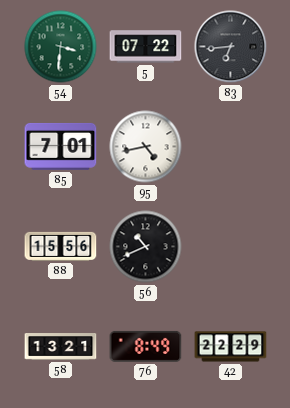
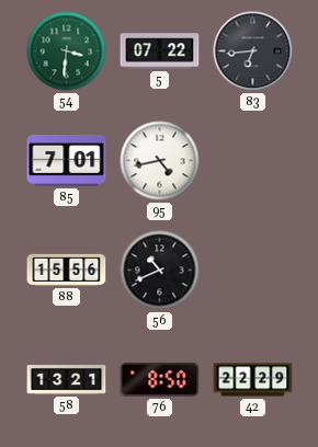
76: 8:49 -> 8:50 (160, 379)
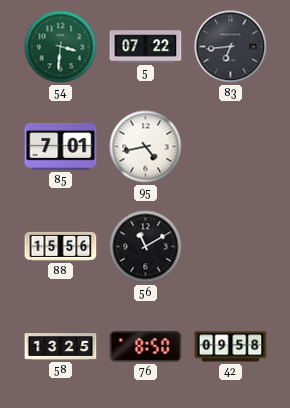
56: 10:41 -> 11:10 (146, 247)
58: 13:21 -> 13:25 (61, 347)
42: 22:29 -> 09:58 (231, 347)
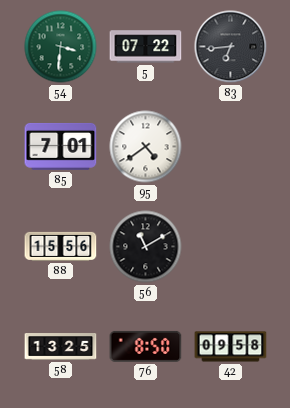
95: 4:43 -> 4:39 (146, 147)
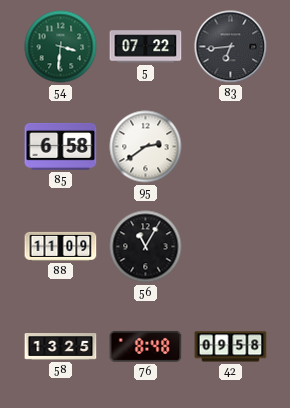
85: 7:01 -> 6:58 (61, 146)
95: 4:39 -> 2:39 (146, 147)
88: 15:56 -> 11:09 (61, 246)
56: 11:10 -> 11:05 (146, 247)
76: 8:50 -> 8:48 (146, 346)
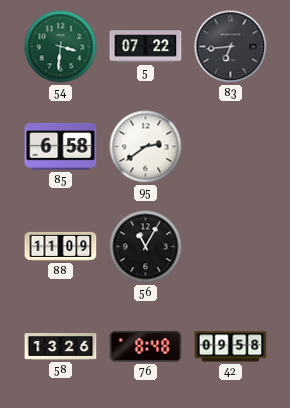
58: 13:25 -> 13:26 (61, 347)
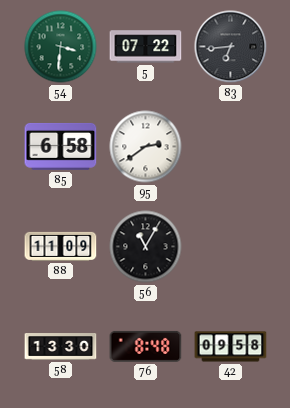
58: 13:26 -> 13:30 (61, 347)
